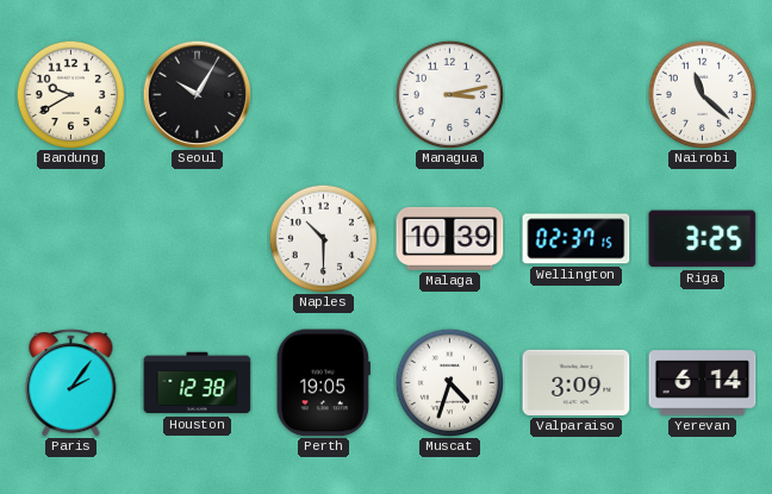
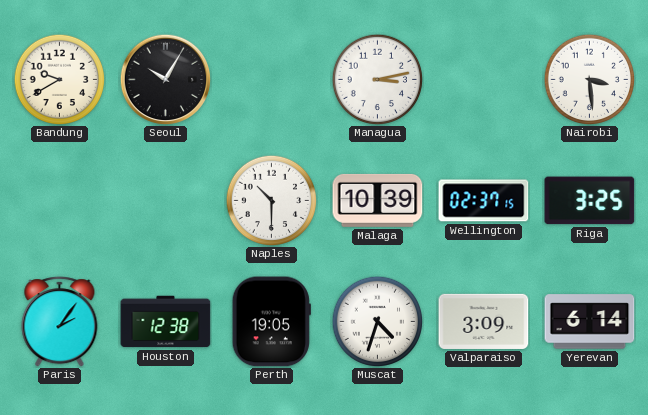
Nairobi: 11:22 -> 3:29 (589, 79)
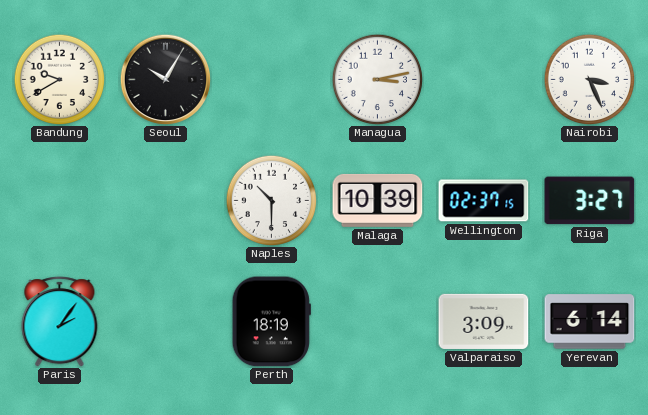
Nairobi: 3:29 -> 3:26 (589, 79)
Riga: 3:25 -> 3:27 (590, 201)
Houston: 12:38 -> none (166, 322)
Perth: 19:05 -> 18:19 (271, 322)
Muscat: 4:33 -> none (377, 321)
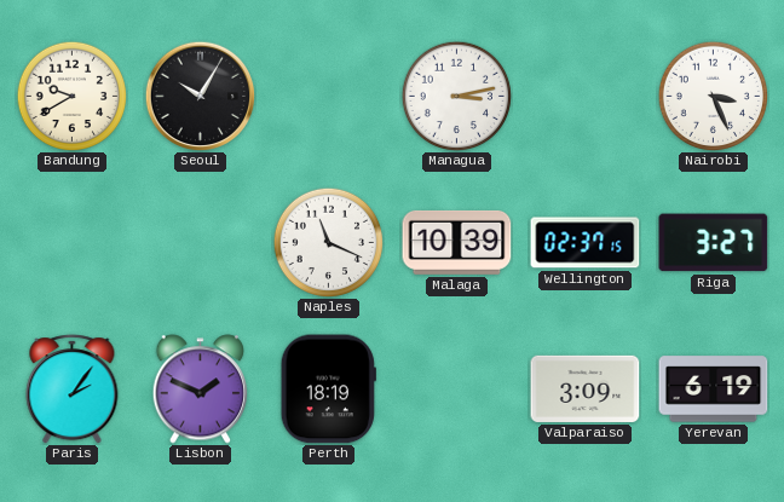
Naples: 10:30 -> 11:19 (328, 242)
Lisbon: none -> 1:49 (201, 390)
Yerevan: 6:14 -> 6:19 (714, 390)
